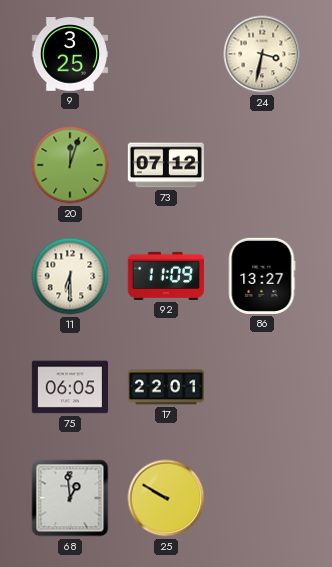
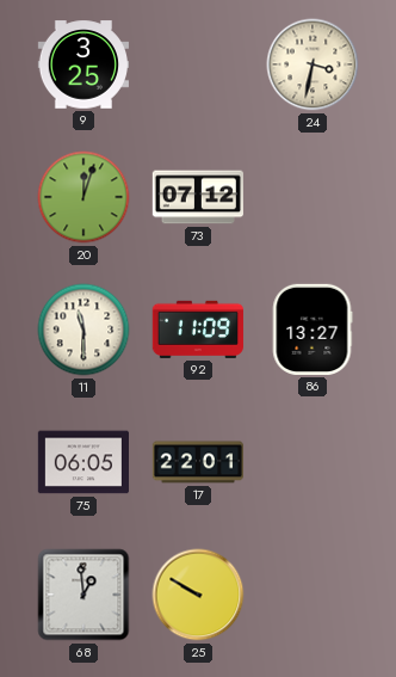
11: 6:30 -> 11:30 (83, 330)
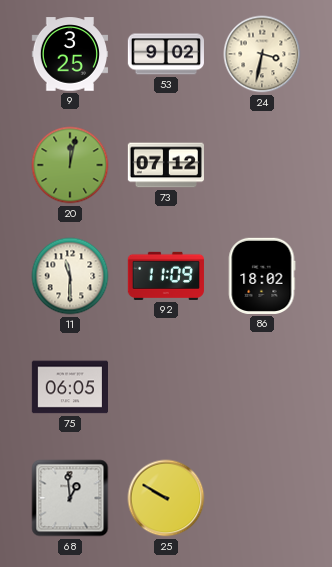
53: none -> 9:02 (166, 54)
20: 12:03 -> 12:02 (70, 165)
86: 13:27 -> 18:02 (262, 276)
17: 22:01 -> none (198, 462)
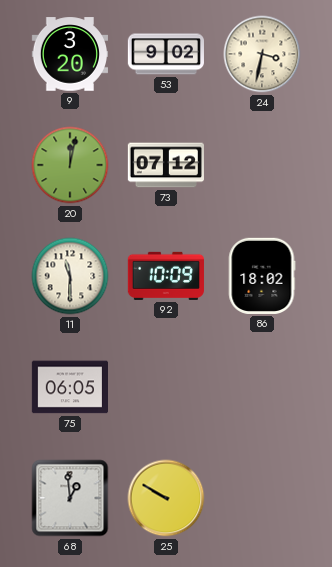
9: 3:25 -> 3:20 (69, 54)
92: 11:09 -> 10:09 (166, 276)
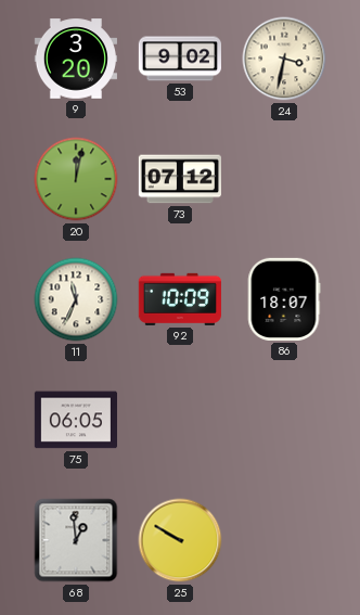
11: 11:30 -> 11:34 (76, 299)
86: 18:02 -> 18:07 (284, 299)
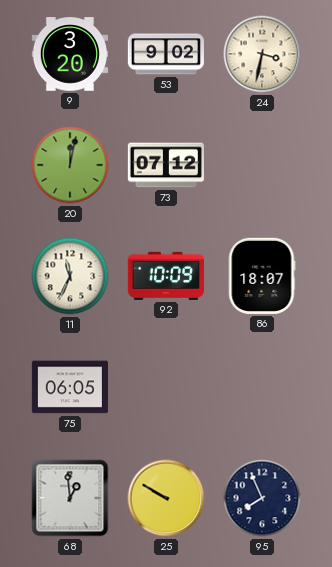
95: none -> 7:56 (262, 498)
